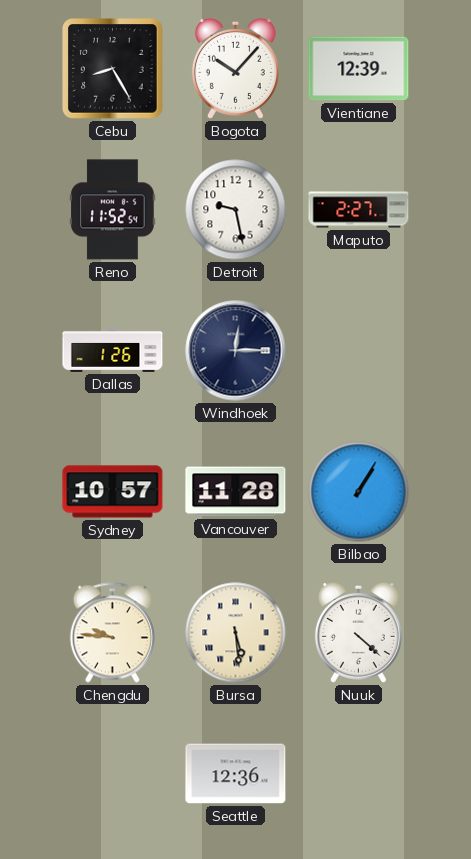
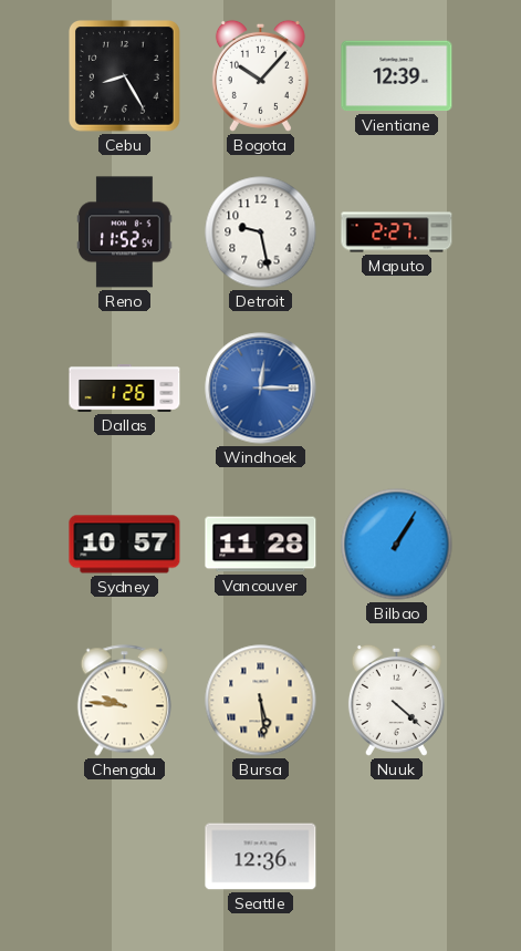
Windhoek dial: navy -> blue (261, 389)
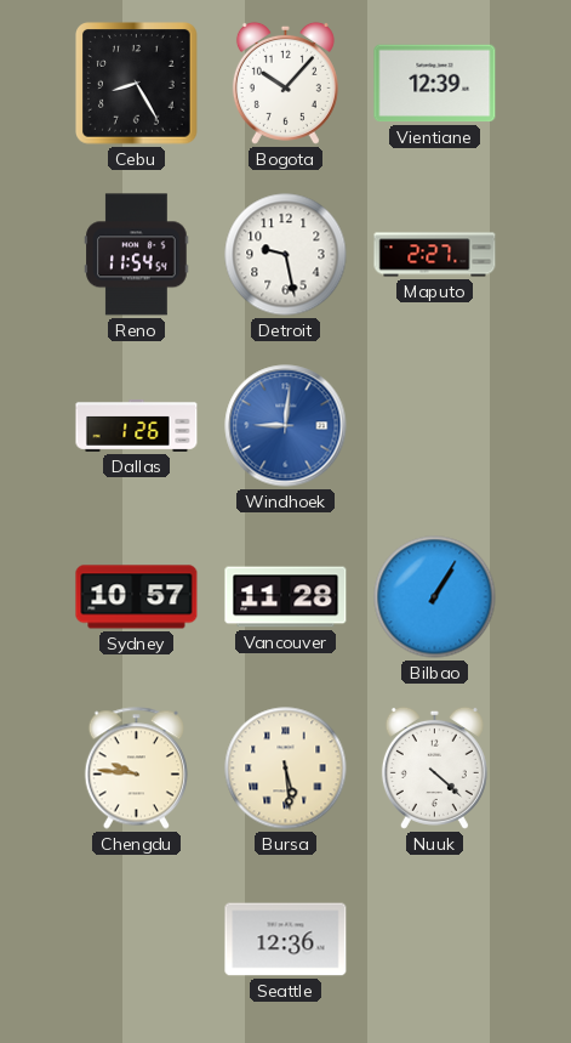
Reno: 11:52 -> 11:54 (137, 255)
Windhoek: 12:15 -> 9:01 (286, 426)
